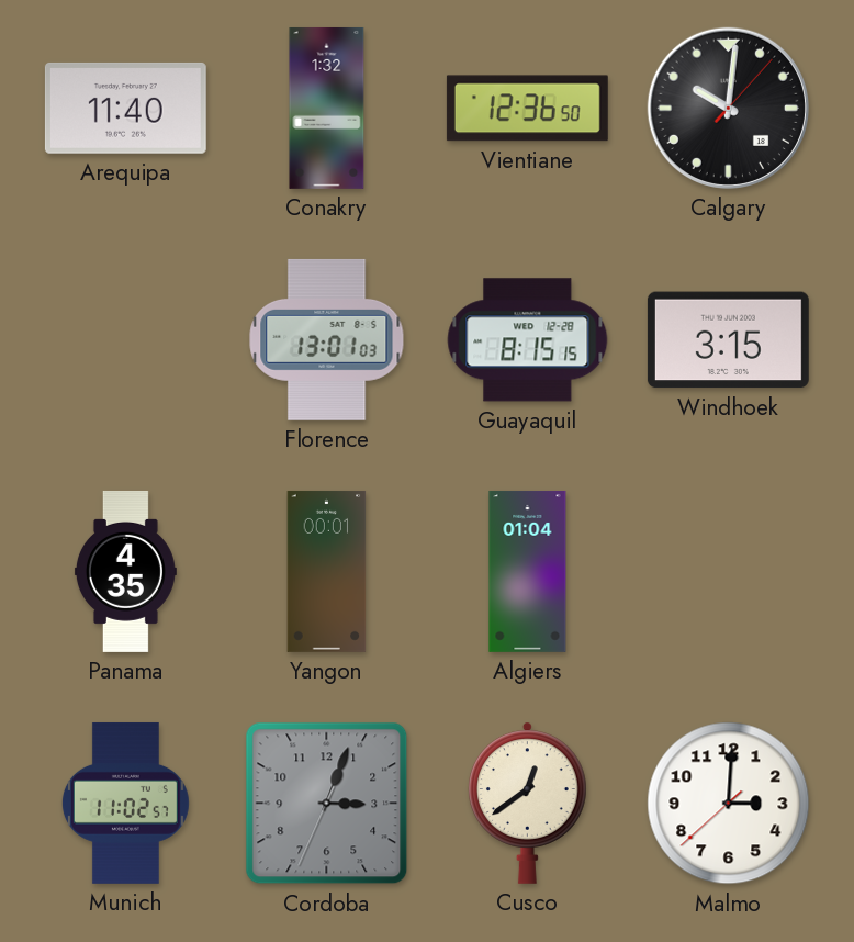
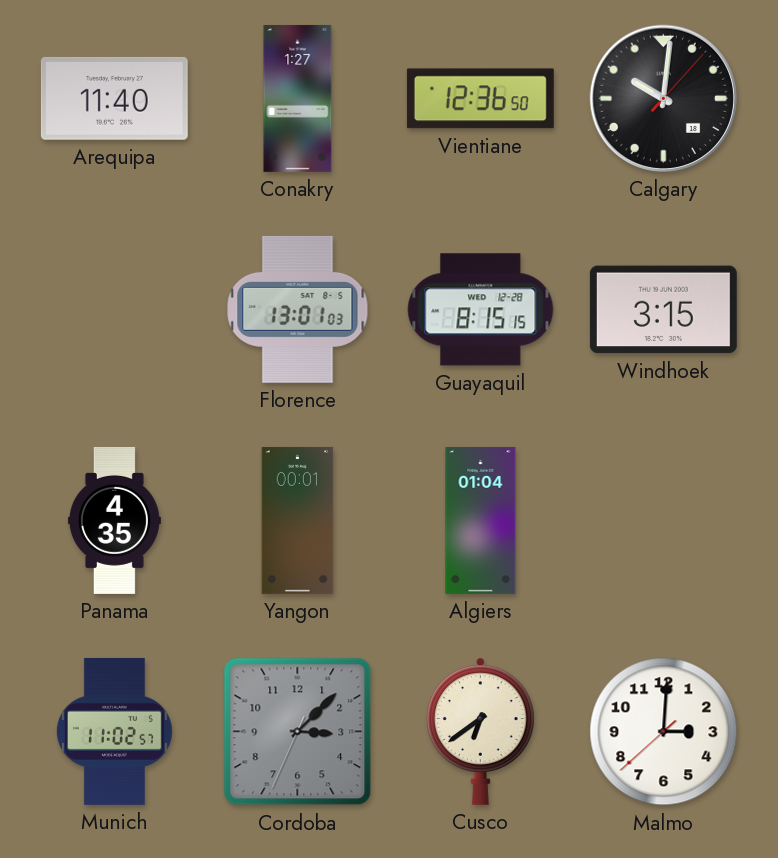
Conakry: 1:32 -> 1:27 (298, 98)
Cordoba: 3:03 -> 3:07 (298, 732)
Cusco: 12:39 -> 6:39 (481, 731)
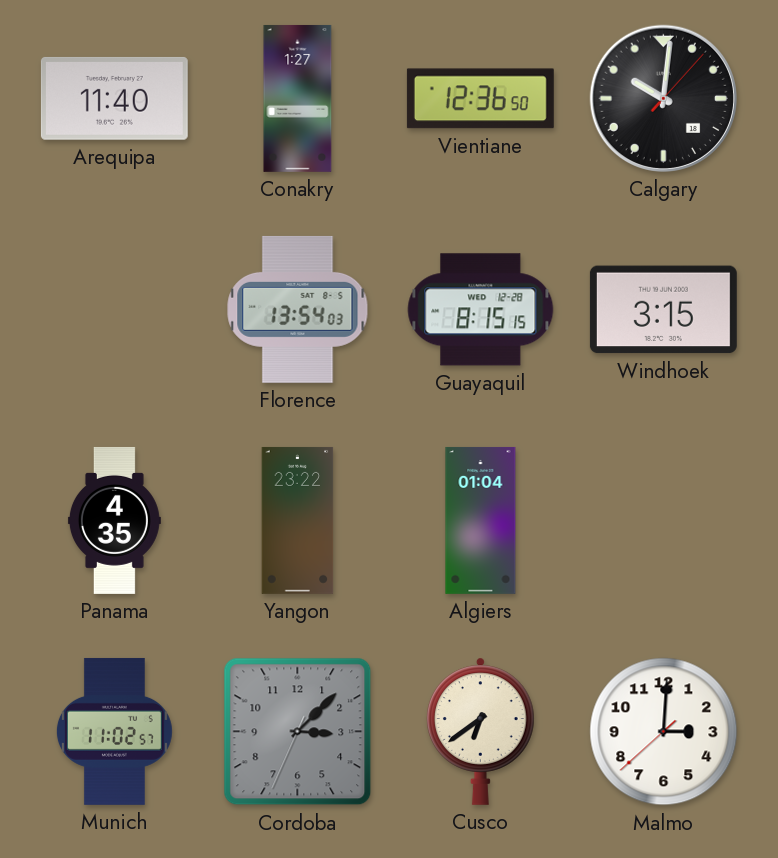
Florence: 13:01 -> 13:54 (298, 309)
Yangon: 00:01 -> 23:22 (298, 520)
